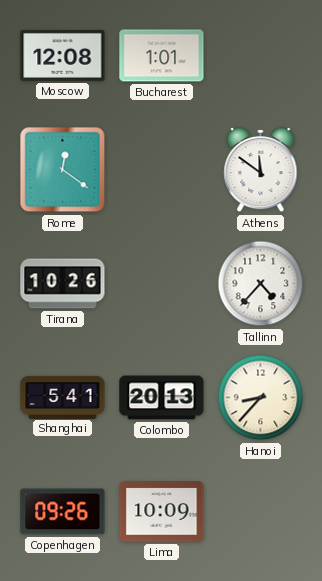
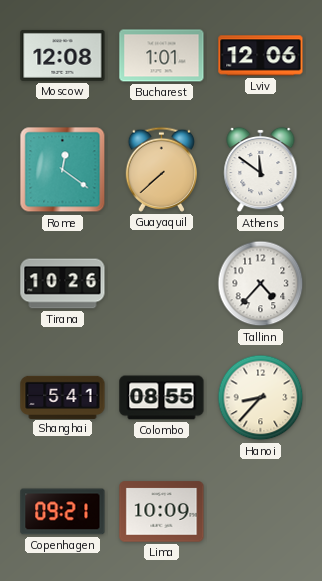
Lviv: none -> 12:06 (261, 56)
Guayaquil: none -> 7:38 (161, 169)
Colombo: 20:13 -> 08:55 (162, 398)
Copenhagen: 09:26 -> 09:21 (63, 512)
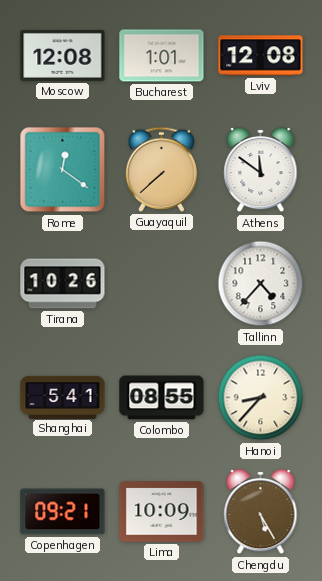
Lviv: 12:06 -> 12:08 (261, 56)
Chengdu: none -> 5:25 (261, 512)
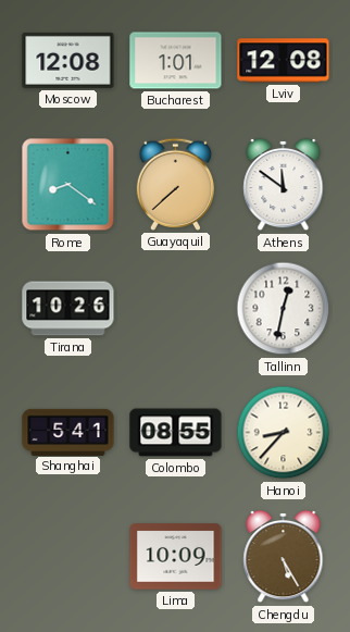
Rome: 12:21 -> 8:21 (68, 185)
Tallinn: 4:37 -> 12:32 (284, 309)
Copenhagen: 09:21 -> none (63, 512)
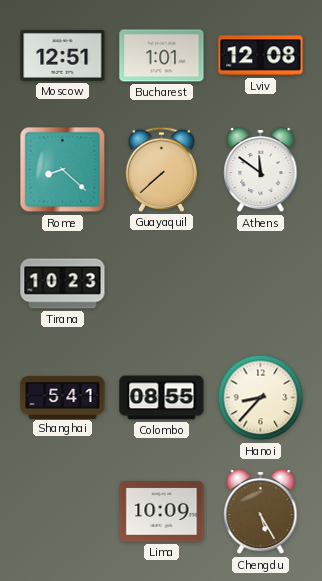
Moscow: 12:08 -> 12:51 (63, 55)
Rome: 8:21 -> 8:22 (63, 170)
Tirana: 10:26 -> 10:23 (63, 284)
Tallinn: 12:32 -> none (284, 309)
